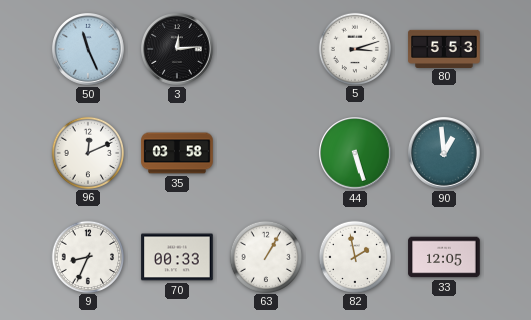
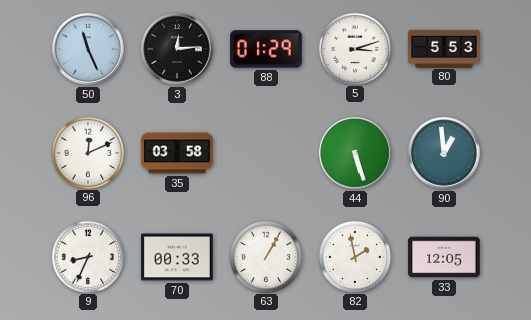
88: none -> 01:29 (266, 49)
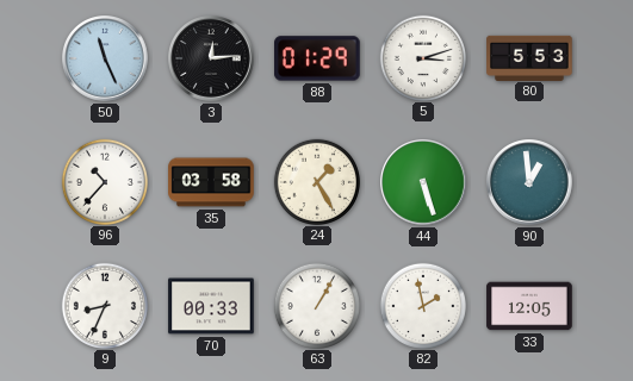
96: 12:11 -> 10:37 (104, 181)
24: none -> 1:25 (316, 181)
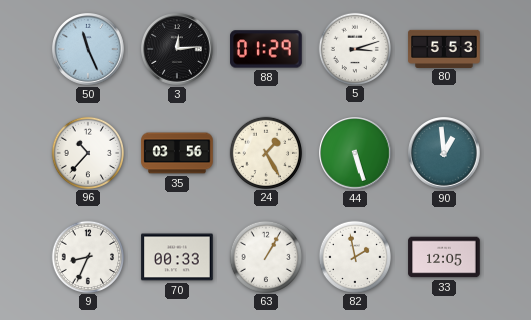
35: 03:58 -> 03:56 (177, 153)
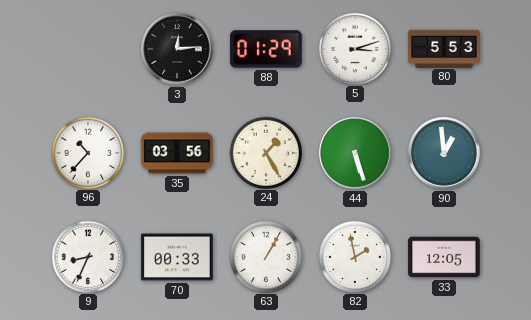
50: 11:26 -> none (88, 49)
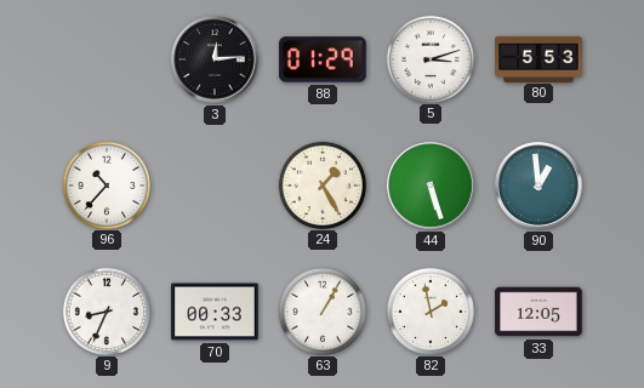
35: 03:56 -> none (177, 153)
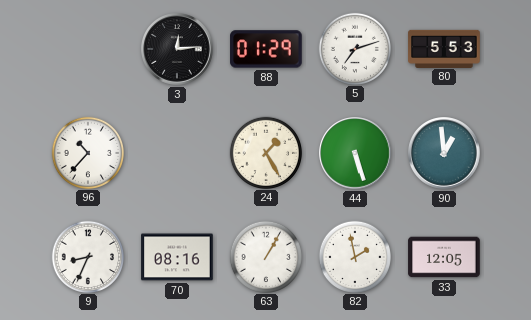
5: 3:12 -> 7:12 (354, 48)
70: 00:33 -> 08:16 (177, 257)
